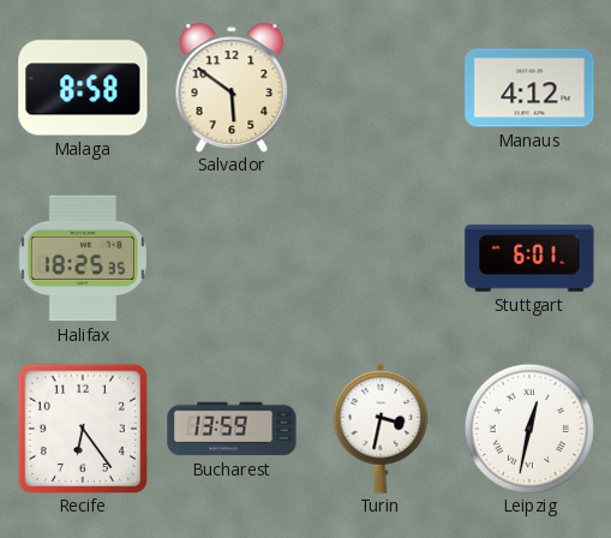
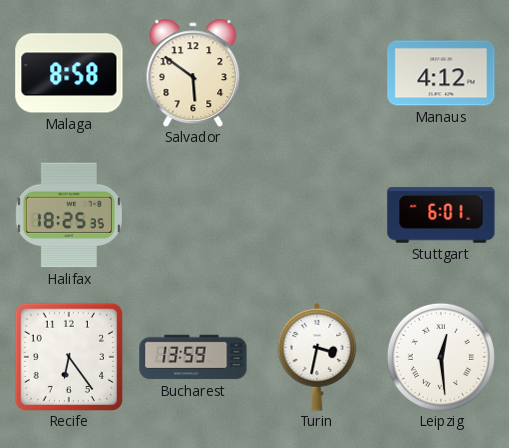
Leipzig: 12:32 -> 12:29 (441, 357)
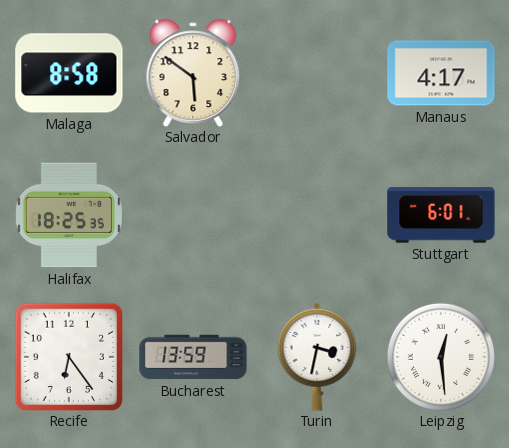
Manaus: 4:12 -> 4:17 (441, 73)
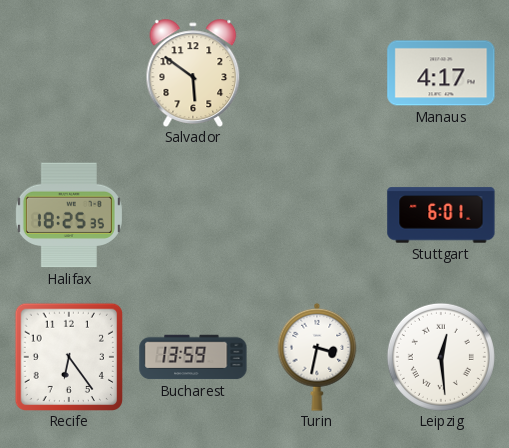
Malaga: 8:58 -> none (69, 73)
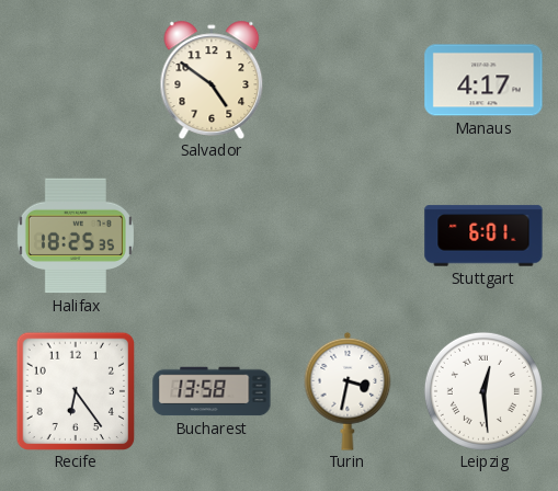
Salvador: 5:51 -> 4:51 (212, 80)
Bucharest: 13:59 -> 13:58 (212, 391)
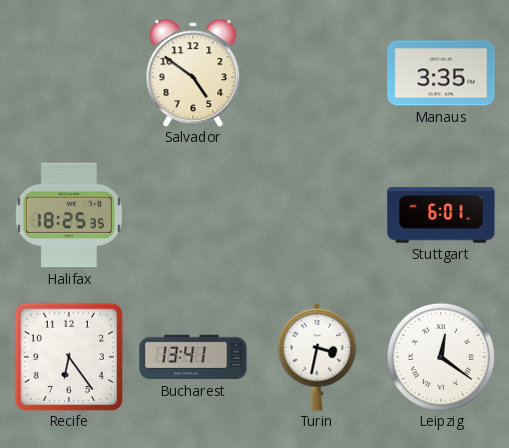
Manaus: 4:17 -> 3:35 (441, 73)
Bucharest: 13:58 -> 13:41 (193, 357)
Leipzig: 12:29 -> 12:21 (441, 357)
